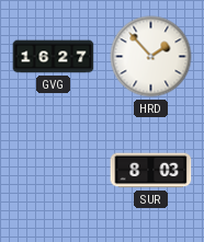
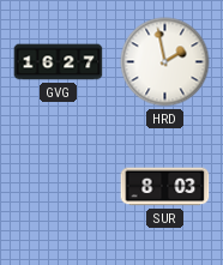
HRD: 1:53 -> 1:58 (165, 62)
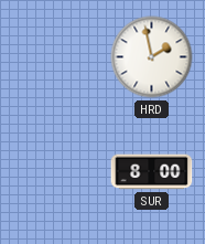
GVG: 16:27 -> none (59, 62)
SUR: 8:03 -> 8:00 (152, 172)
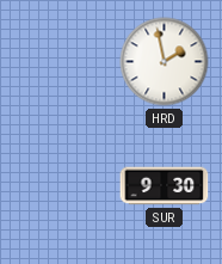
SUR: 8:00 -> 9:30 (165, 186)
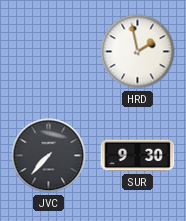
JVC: none -> 7:37 (49, 156)
